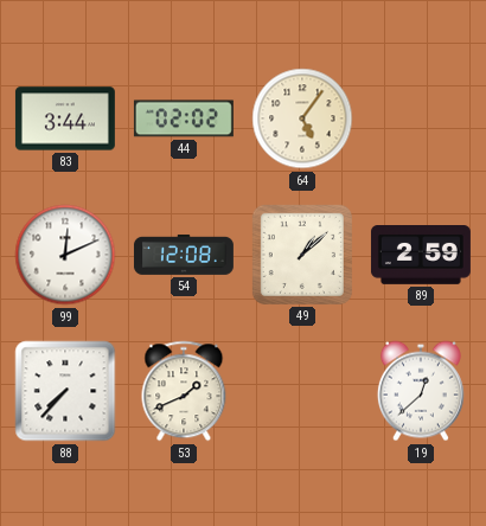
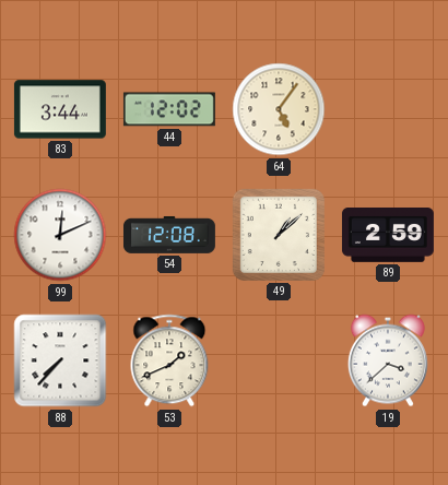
44: 02:02 -> 12:02 (169, 109)
19: 12:38 -> 3:38 (388, 360)
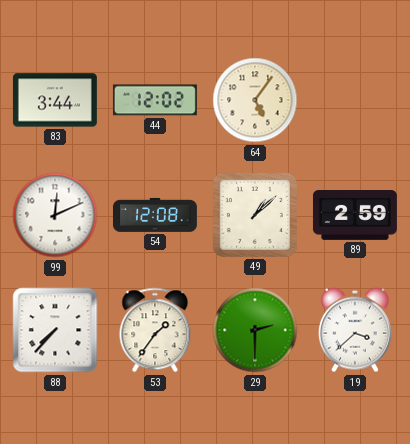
53: 1:41 -> 1:36 (155, 330)
29: none -> 2:30 (255, 330)
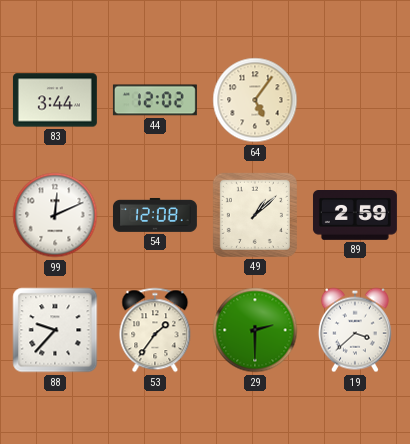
88: 7:37 -> 9:37 (55, 330)
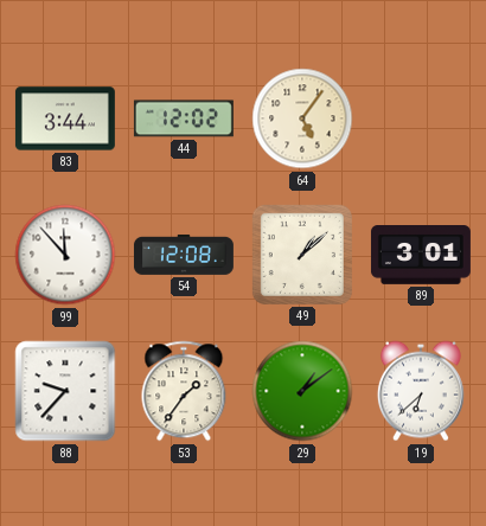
99: 12:11 -> 11:53 (65, 255)
89: 2:59 -> 3:01 (421, 256)
29: 2:30 -> 1:09 (302, 391)
19: 3:38 -> 6:38 (421, 391)
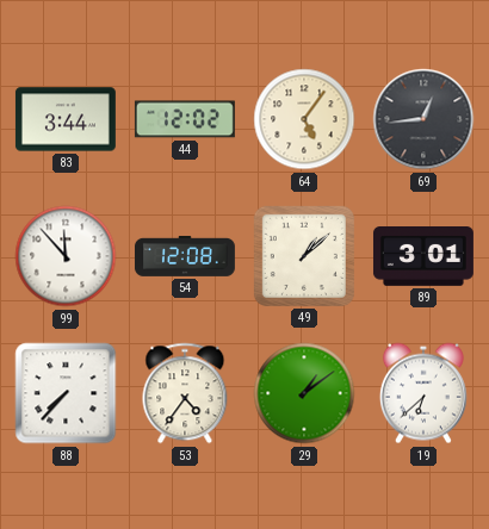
69: none -> 12:44 (423, 119)
88: 9:37 -> 7:37 (66, 393)
53: 1:36 -> 4:36 (185, 393)
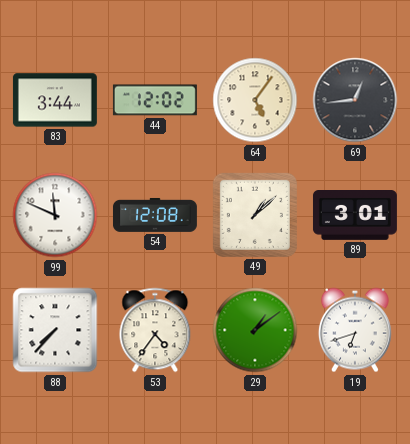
99: 11:53 -> 11:49 (55, 215)
19: 6:38 -> 6:42 (355, 330)
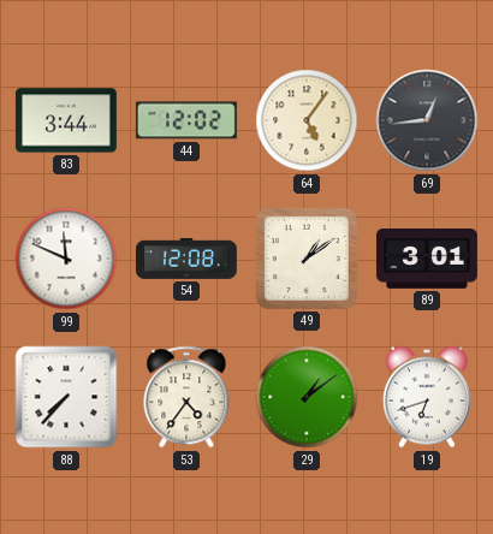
49: 1:08 -> 1:09 (307, 259)
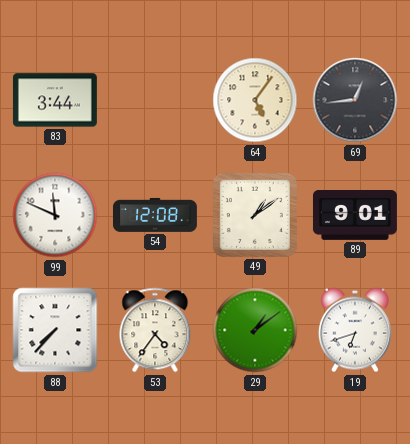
44: 12:02 -> none (186, 120)
89: 3:01 -> 9:01 (355, 216)
